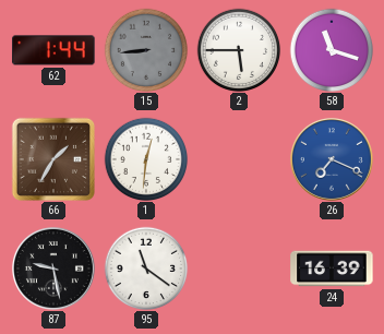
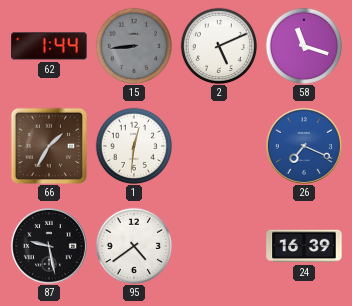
2: 5:45 -> 5:11 (219, 46)
95: 11:21 -> 4:39 (134, 246)
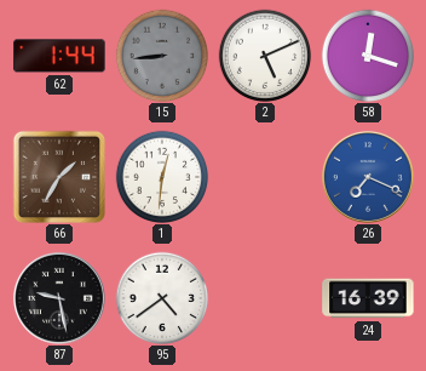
58: 11:18 -> 12:18 (368, 56)
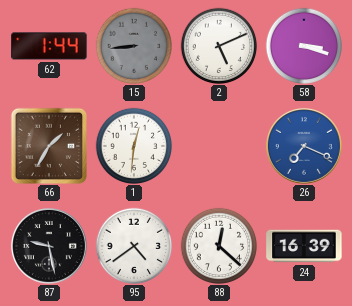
58: 12:18 -> 3:18 (304, 46)
88: none -> 12:22 (219, 246)
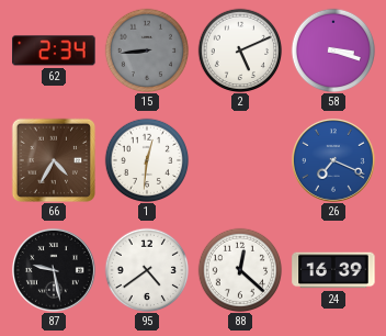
62: 1:44 -> 2:34 (54, 51)
66: 1:35 -> 4:35 (53, 159)
